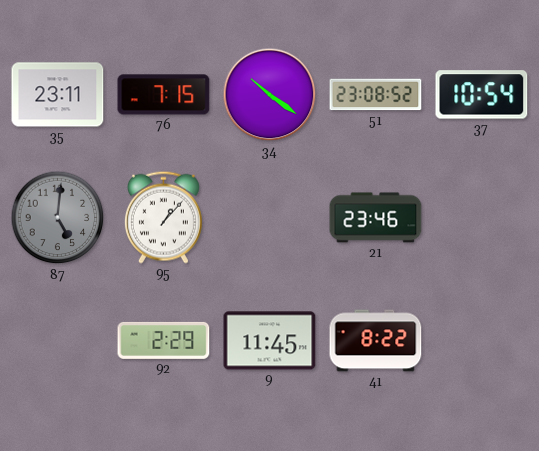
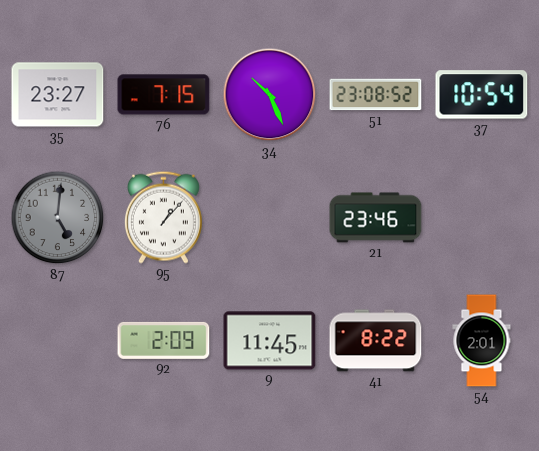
35: 23:11 -> 23:27 (58, 95)
34: 10:21 -> 10:26 (270, 95)
92: 2:29 -> 2:09 (164, 340)
54: none -> 2:01 (482, 341)
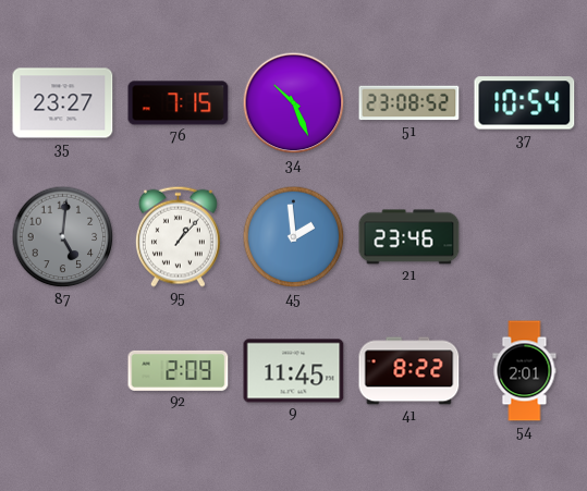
45: none -> 1:59 (294, 237)
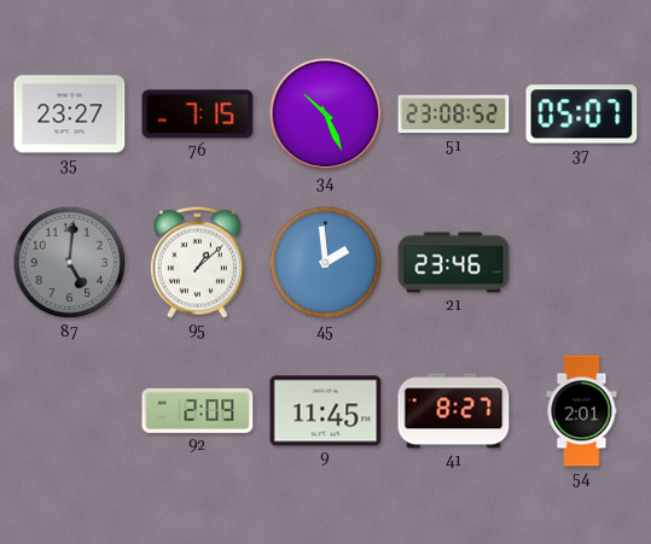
37: 10:54 -> 05:07 (582, 115)
95: 1:07 -> 1:08 (197, 262)
41: 8:22 -> 8:27 (454, 411)
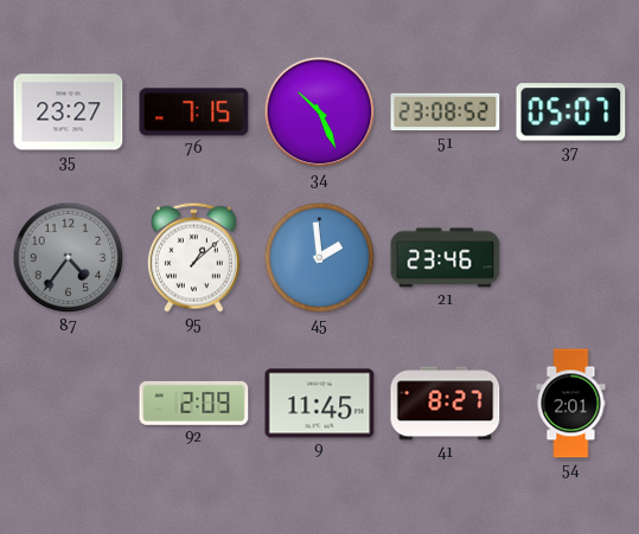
87: 5:01 -> 4:36 (69, 258)
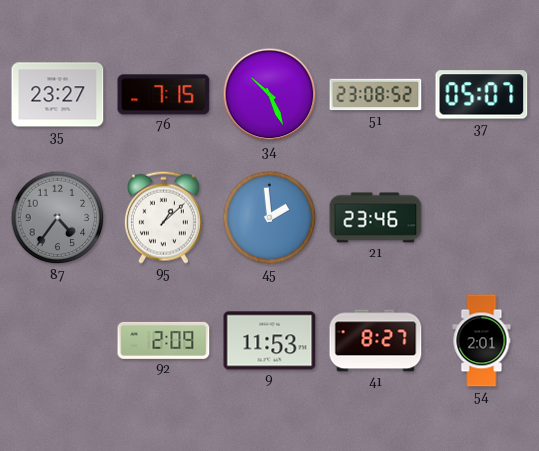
9: 11:45 -> 11:53 (270, 341)
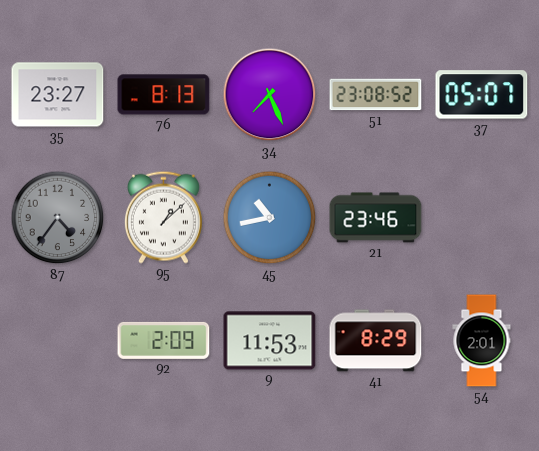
76: 7:15 -> 8:13 (164, 95)
34: 10:26 -> 7:26 (270, 95)
45: 1:59 -> 10:43 (270, 218)
41: 8:27 -> 8:29 (376, 341)
